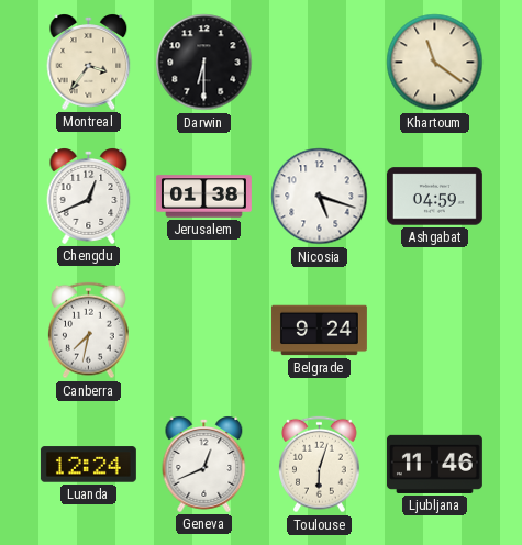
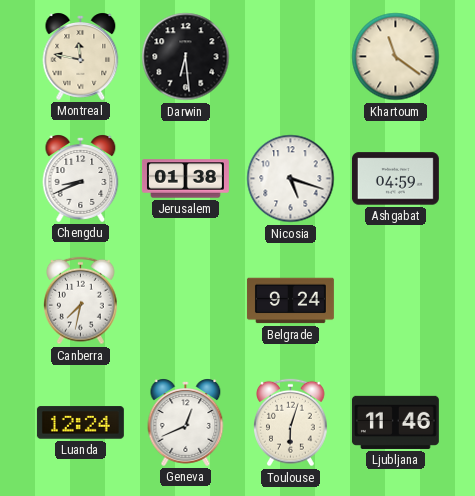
Montreal: 3:36 -> 11:47 (81, 56)
Darwin: 6:30 -> 6:29 (186, 57)
Chengdu: 12:41 -> 8:41 (81, 178)
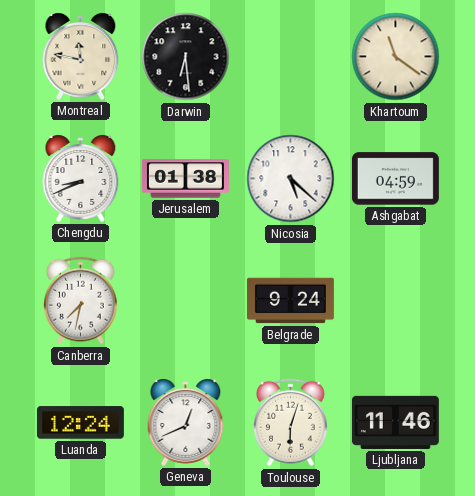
Nicosia: 5:18 -> 5:22 (291, 179)
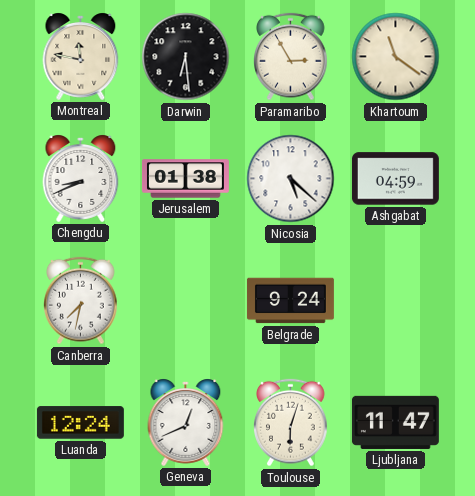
Paramaribo: none -> 2:55 (291, 57)
Ljubljana: 11:46 -> 11:47 (395, 422)
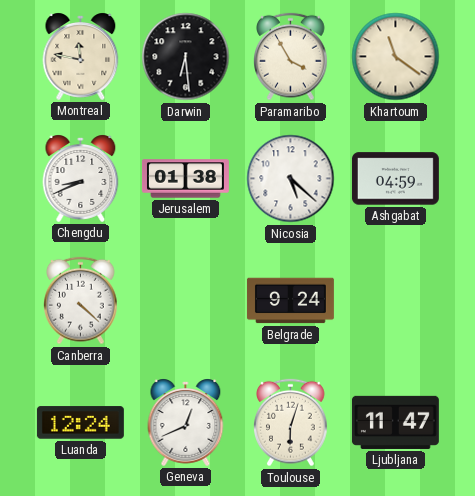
Paramaribo: 2:55 -> 3:55 (291, 57)
Canberra: 7:32 -> 4:22 (81, 301)
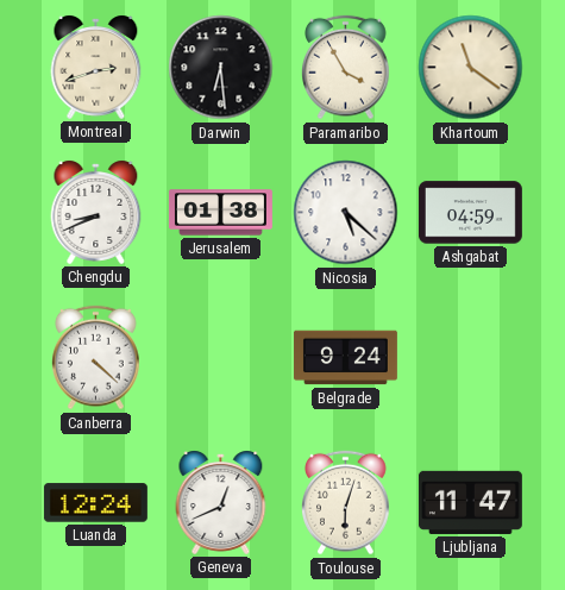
Montreal: 11:47 -> 2:42 (96, 67)
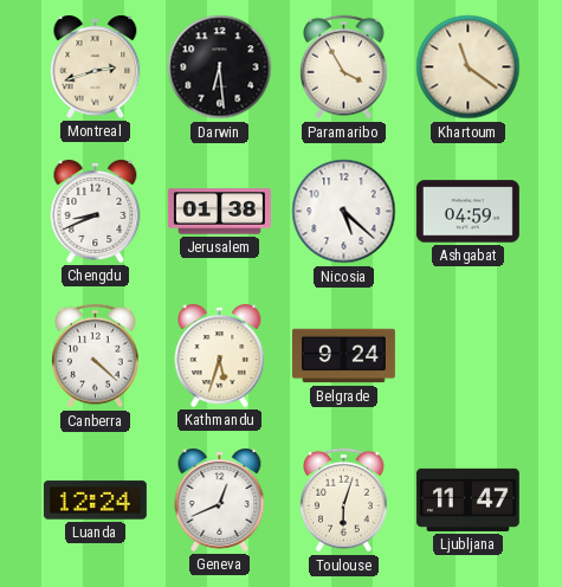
Kathmandu: none -> 5:33 (220, 355)
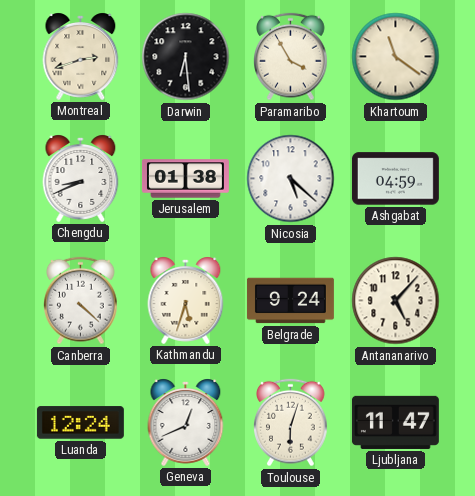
Antananarivo: none -> 5:07 (396, 301)
